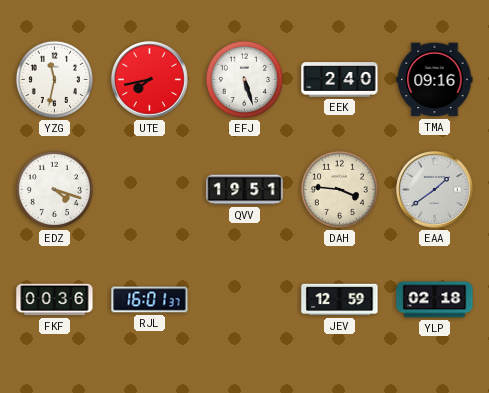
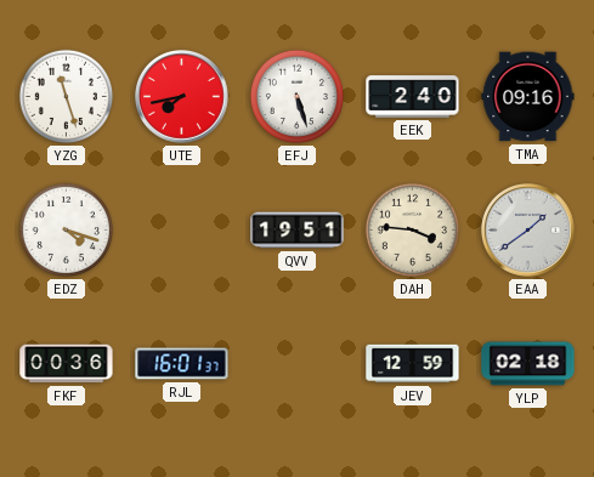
YZG: 11:32 -> 11:27 (66, 96)
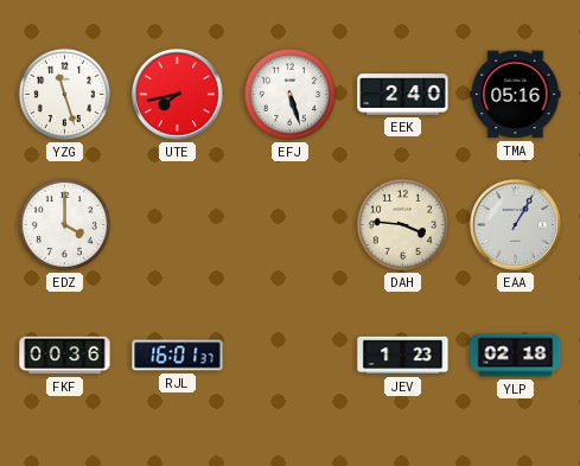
TMA: 09:16 -> 05:16 (516, 95)
EDZ: 4:18 -> 4:00 (64, 224)
QVV: 19:51 -> none (298, 231)
EAA: 1:39 -> 1:05 (516, 225)
JEV: 12:59 -> 1:23 (403, 356)
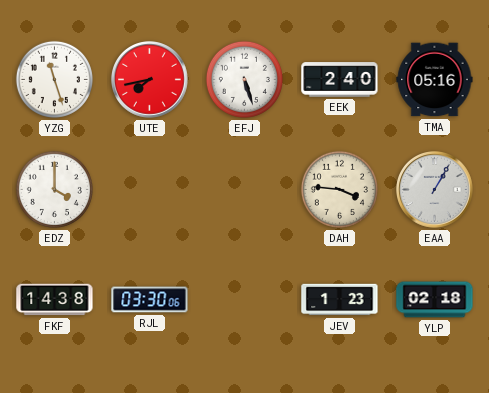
FKF: 00:36 -> 14:38 (55, 300)
RJL: 16:01 -> 03:30 (150, 300)
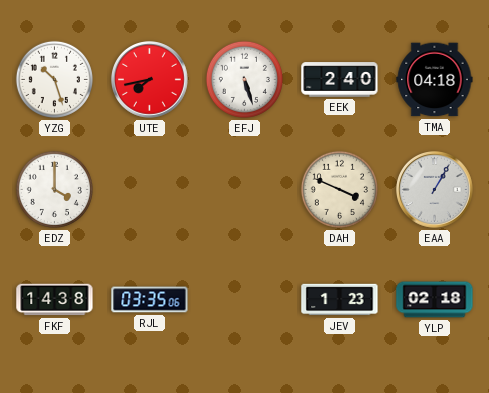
YZG: 11:27 -> 10:27 (54, 79)
TMA: 05:16 -> 04:18 (435, 80)
DAH: 3:46 -> 3:49 (339, 189)
RJL: 03:30 -> 03:35 (150, 300)
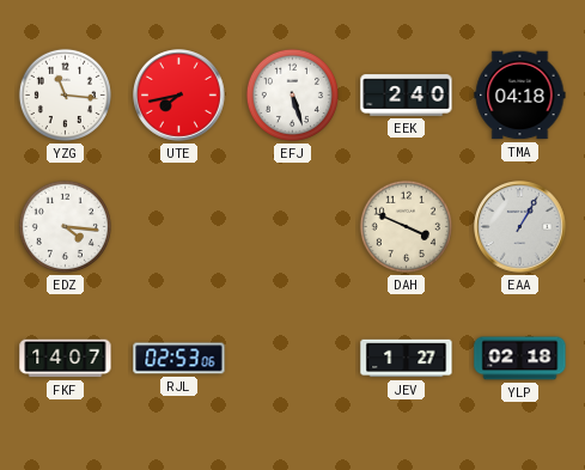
YZG: 10:27 -> 11:16 (65, 94)
EDZ: 4:00 -> 4:16 (65, 226)
FKF: 14:38 -> 14:07 (66, 359)
RJL: 03:35 -> 02:53 (179, 359)
JEV: 1:23 -> 1:27 (407, 359)
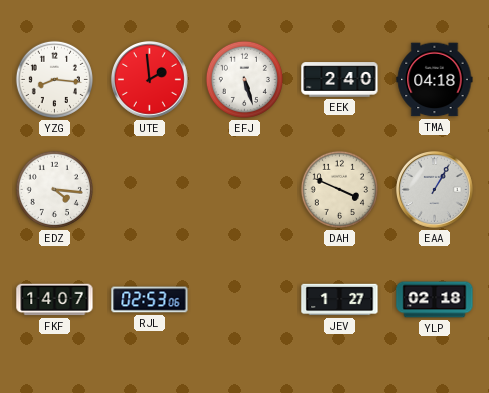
YZG: 11:16 -> 8:16 (54, 79)
UTE: 7:43 -> 1:59 (150, 80)
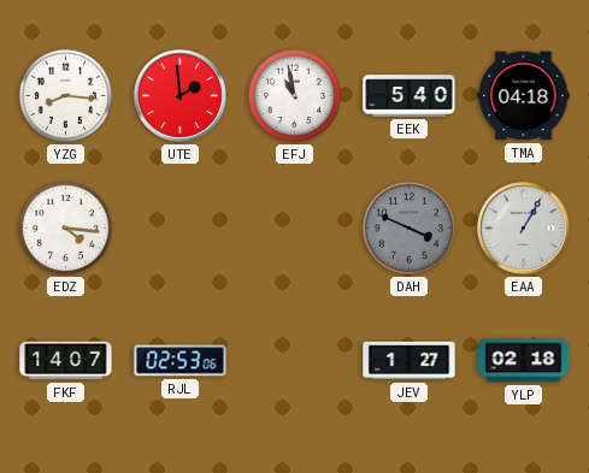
EFJ: 5:27 -> 10:58 (294, 95)
EEK: 2:40 -> 5:40 (410, 96)
DAH dial: cream -> grey (408, 227)
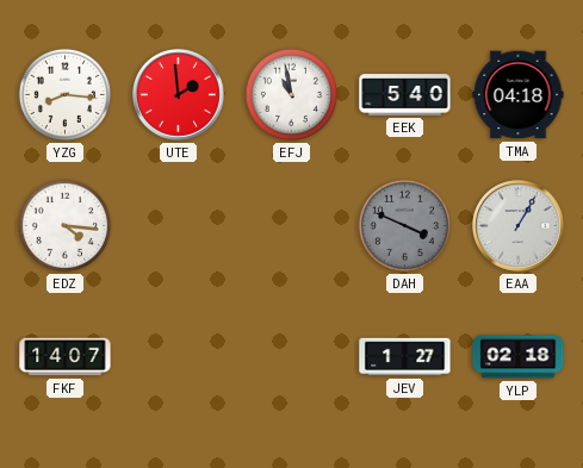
RJL: 02:53 -> none (181, 361)
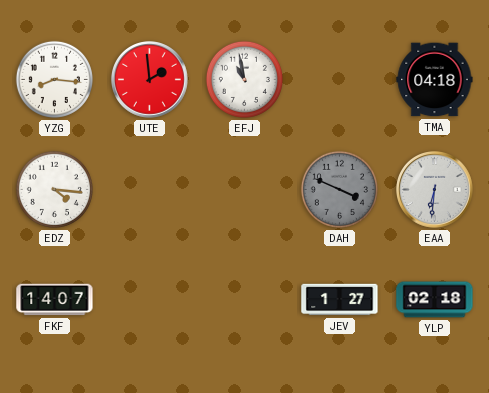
EEK: 5:40 -> none (405, 95)
EAA: 1:05 -> 6:31 (435, 190)
